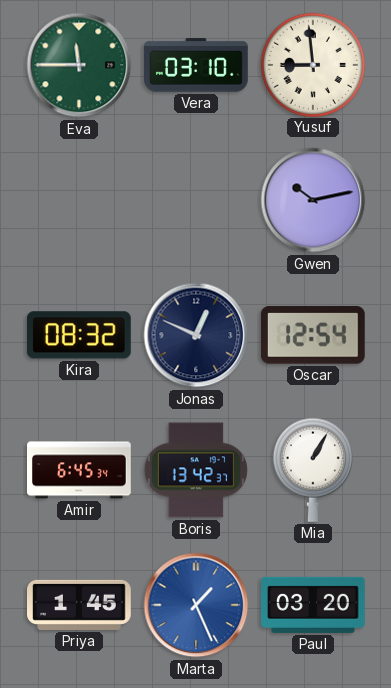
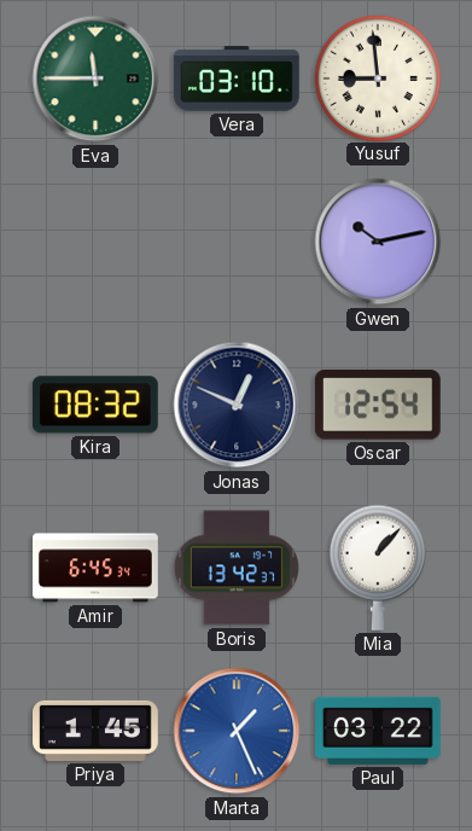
Mia: 1:05 -> 1:07 (378, 568)
Paul: 03:20 -> 03:22 (379, 731)
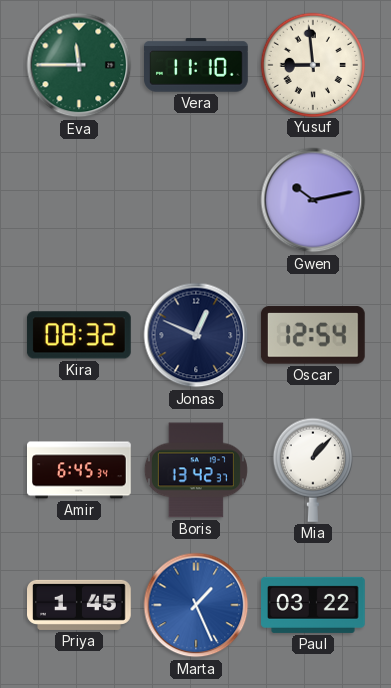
Vera: 03:10 -> 11:10 (197, 65)
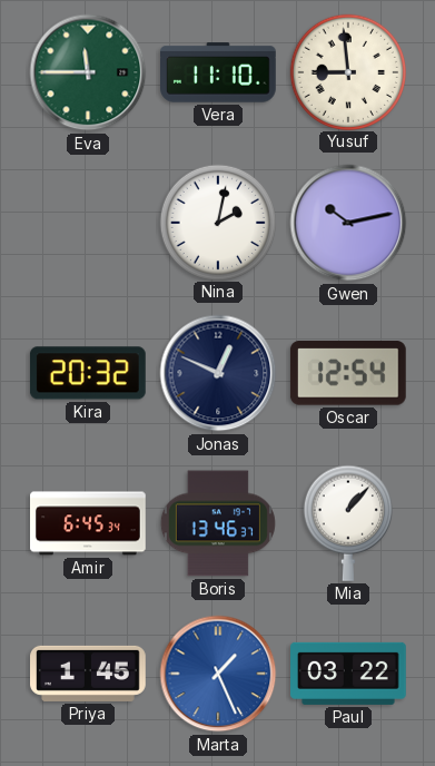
Nina: none -> 2:02 (217, 222)
Kira: 08:32 -> 20:32 (88, 373)
Boris: 13:42 -> 13:46 (218, 523)
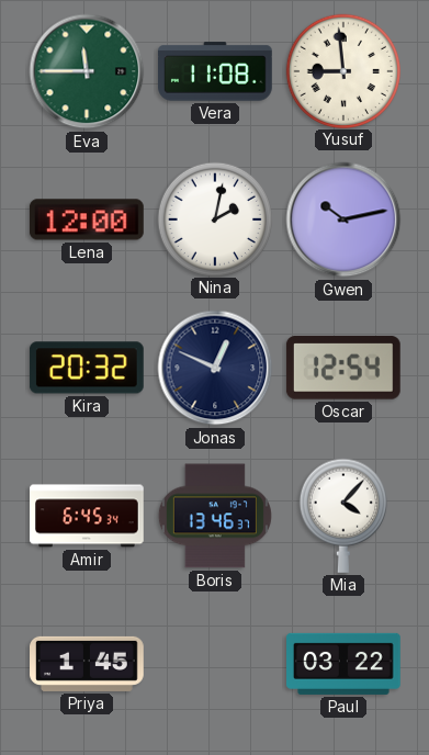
Vera: 11:10 -> 11:08 (216, 71)
Lena: none -> 12:00 (87, 219)
Mia: 1:07 -> 4:07 (343, 516)
Marta: 1:26 -> none (218, 674)
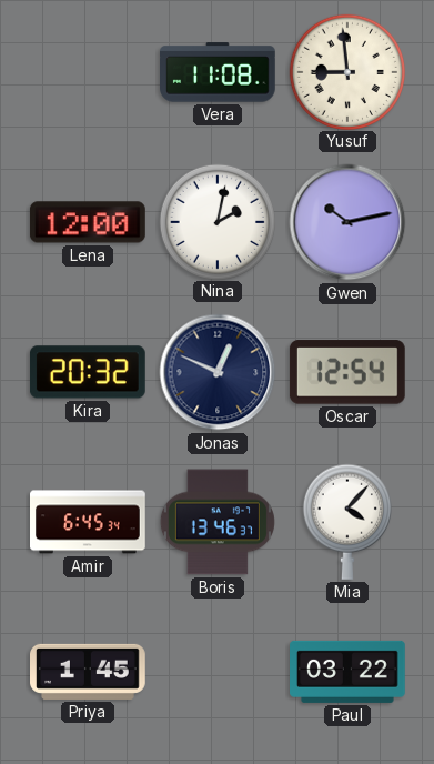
Eva: 11:45 -> none (87, 71)
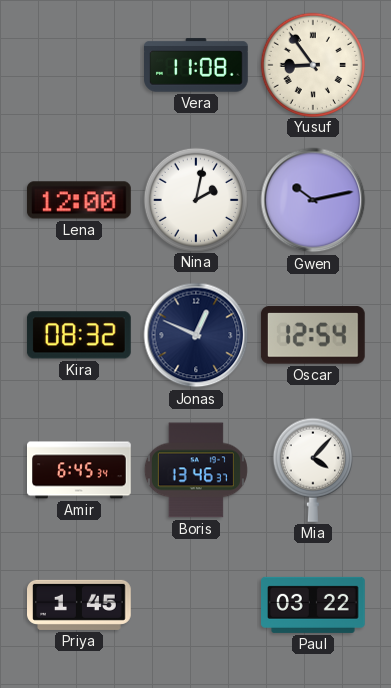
Yusuf: 8:59 -> 8:54 (312, 64)
Kira: 20:32 -> 08:32 (79, 335)
